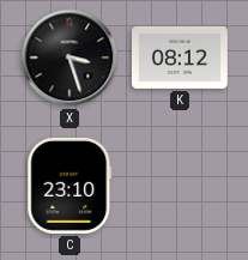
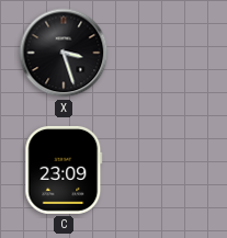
K: 08:12 -> none (180, 58)
C: 23:10 -> 23:09 (64, 170)
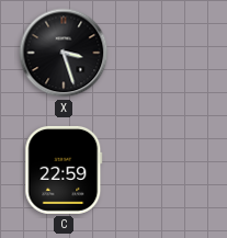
C: 23:09 -> 22:59 (64, 170)
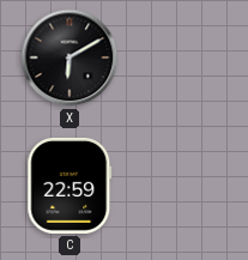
X: 3:27 -> 6:10 (69, 58)
